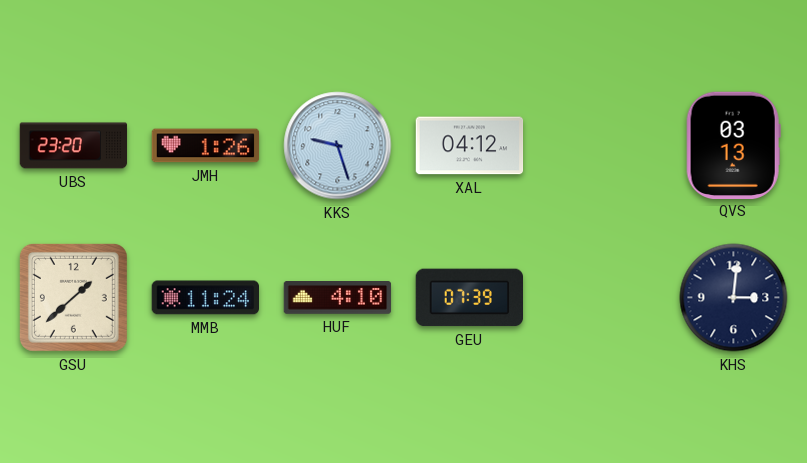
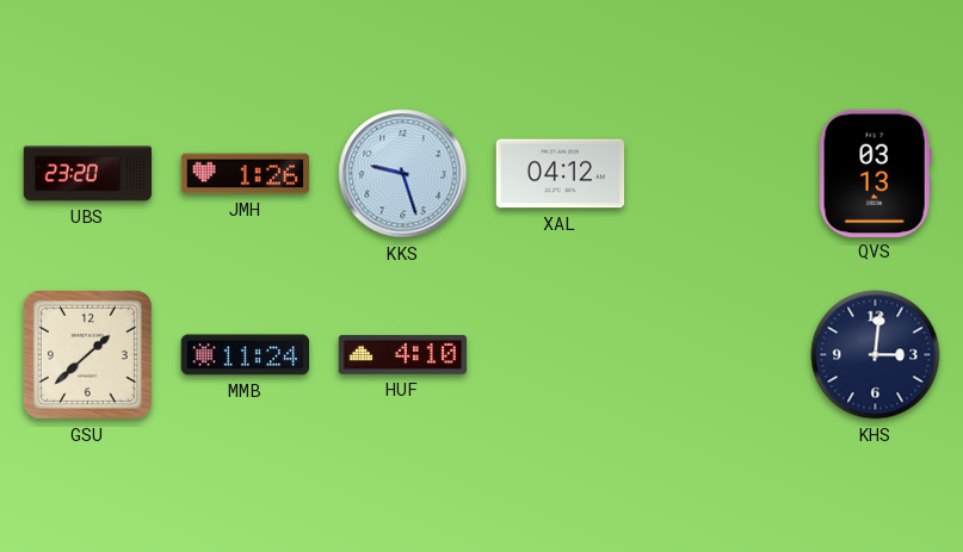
GEU: 07:39 -> none (469, 298)
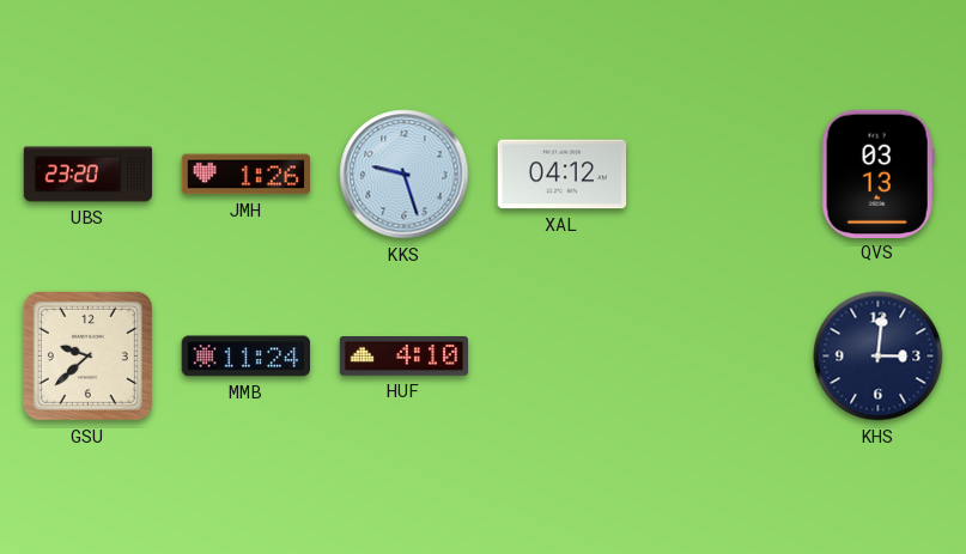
GSU: 1:38 -> 9:38 (87, 355)
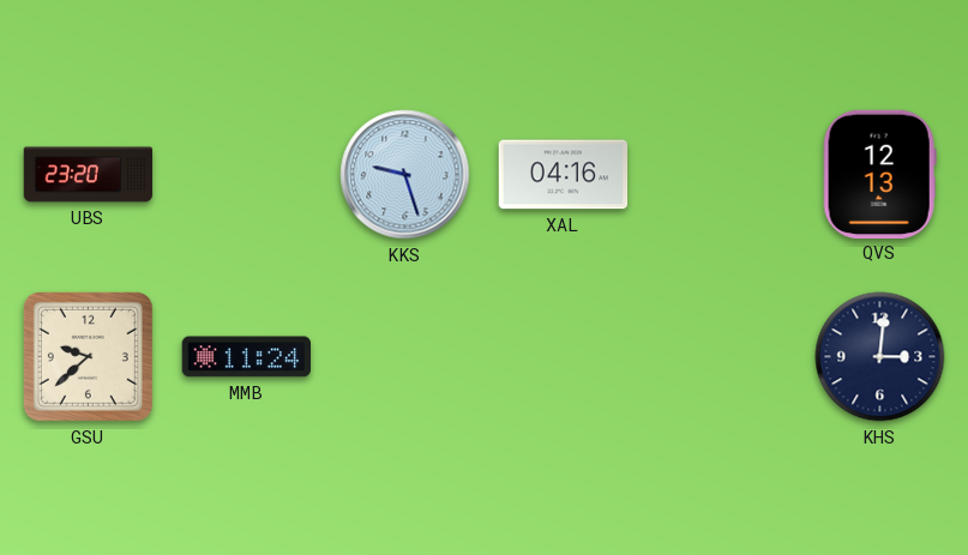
JMH: 1:26 -> none (247, 175)
XAL: 04:12 -> 04:16 (564, 175)
QVS: 03:13 -> 12:13 (879, 174)
HUF: 4:10 -> none (405, 357)
